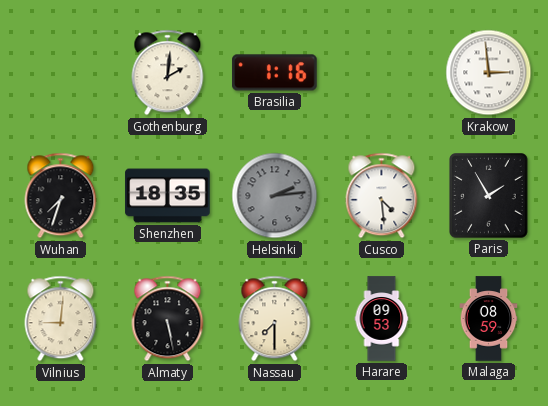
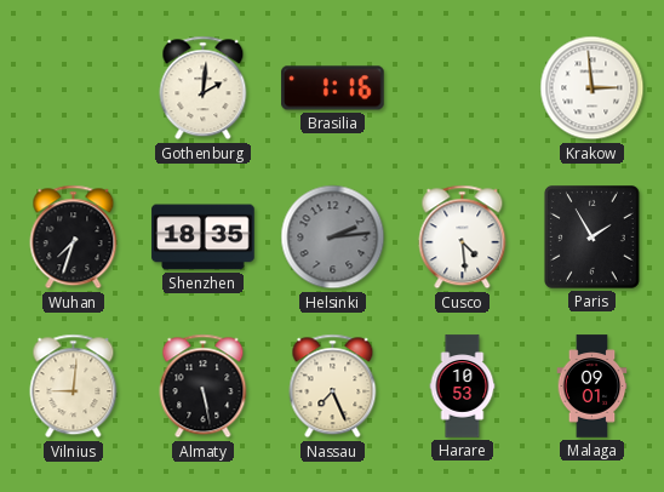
Nassau: 7:30 -> 7:26 (333, 387)
Harare: 09:53 -> 10:53 (463, 387)
Malaga: 08:59 -> 09:01 (593, 387)
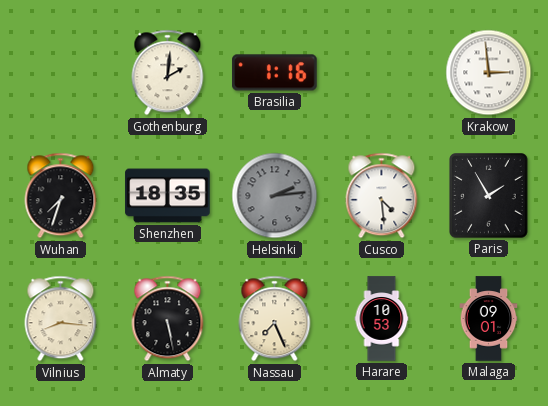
Vilnius: 9:01 -> 8:16 (61, 319)
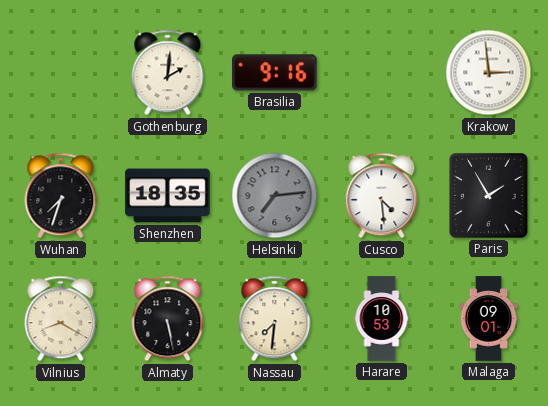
Brasilia: 1:16 -> 9:16 (275, 73)
Helsinki: 2:14 -> 7:14 (275, 196)
Vilnius: 8:16 -> 8:20 (61, 319)
Nassau: 7:26 -> 7:31 (275, 319)
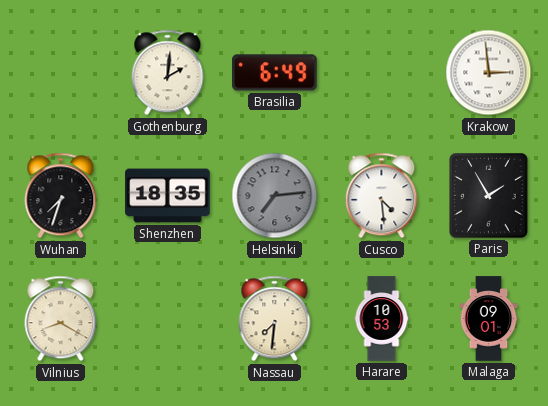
Brasilia: 9:16 -> 6:49 (275, 73)
Almaty: 5:28 -> none (168, 319)
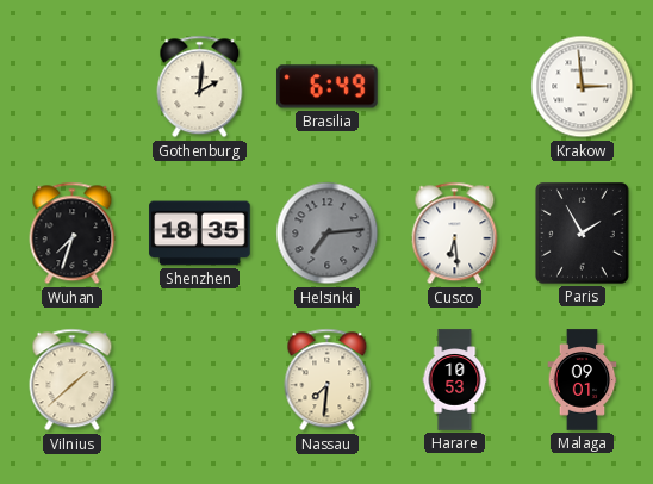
Cusco: 4:29 -> 6:29 (455, 234)
Vilnius: 8:20 -> 1:38 (73, 380)
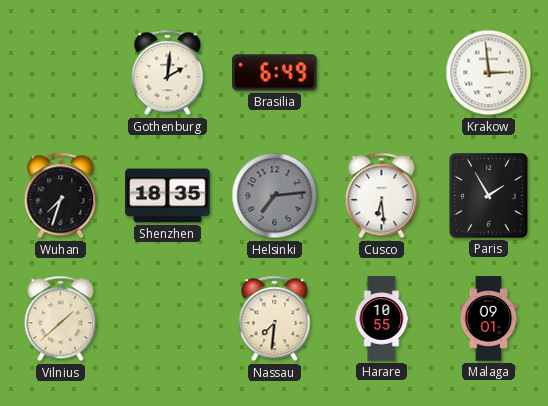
Harare: 10:53 -> 10:55 (382, 319)
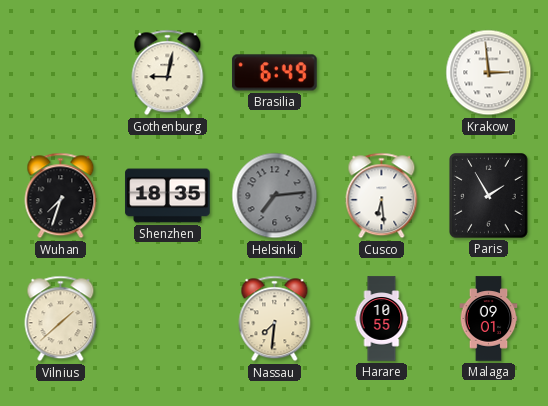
Gothenburg: 2:01 -> 9:02 (168, 73)
